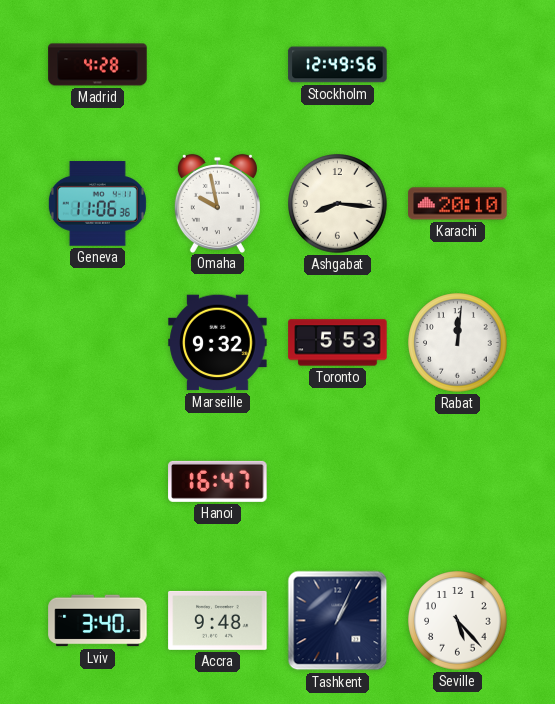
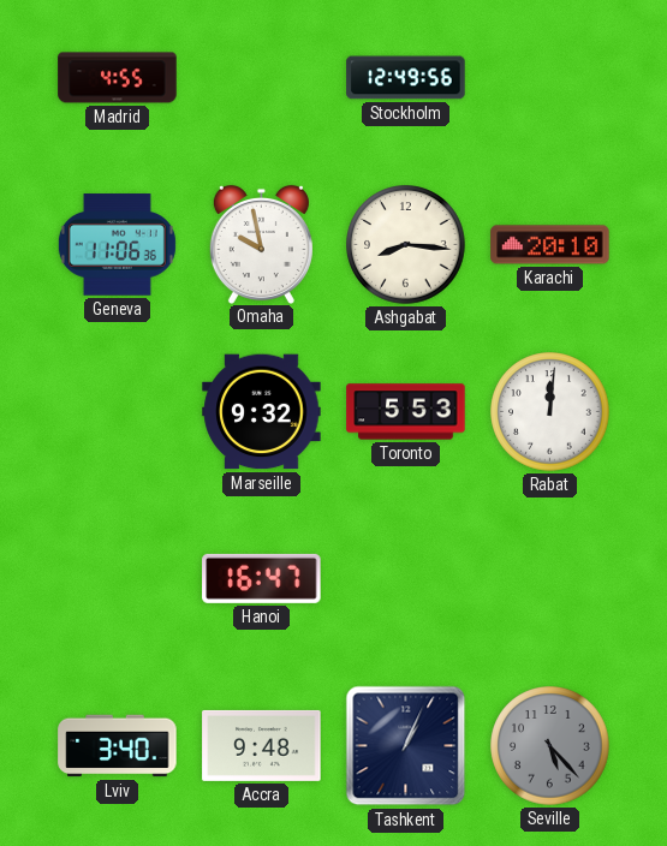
Madrid: 4:28 -> 4:55 (118, 78)
Seville dial: white -> grey (550, 746)
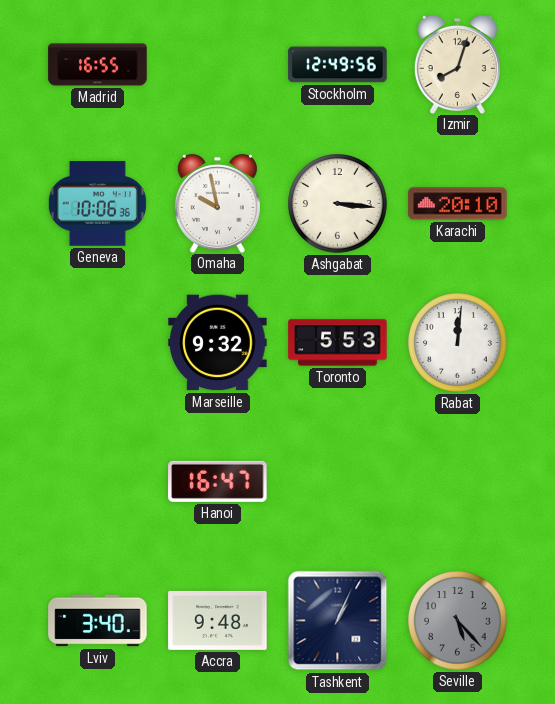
Madrid: 4:55 -> 16:55 (98, 65)
Izmir: none -> 8:03 (457, 64)
Geneva: 11:06 -> 10:06 (97, 204)
Ashgabat: 8:16 -> 3:16 (338, 204)
